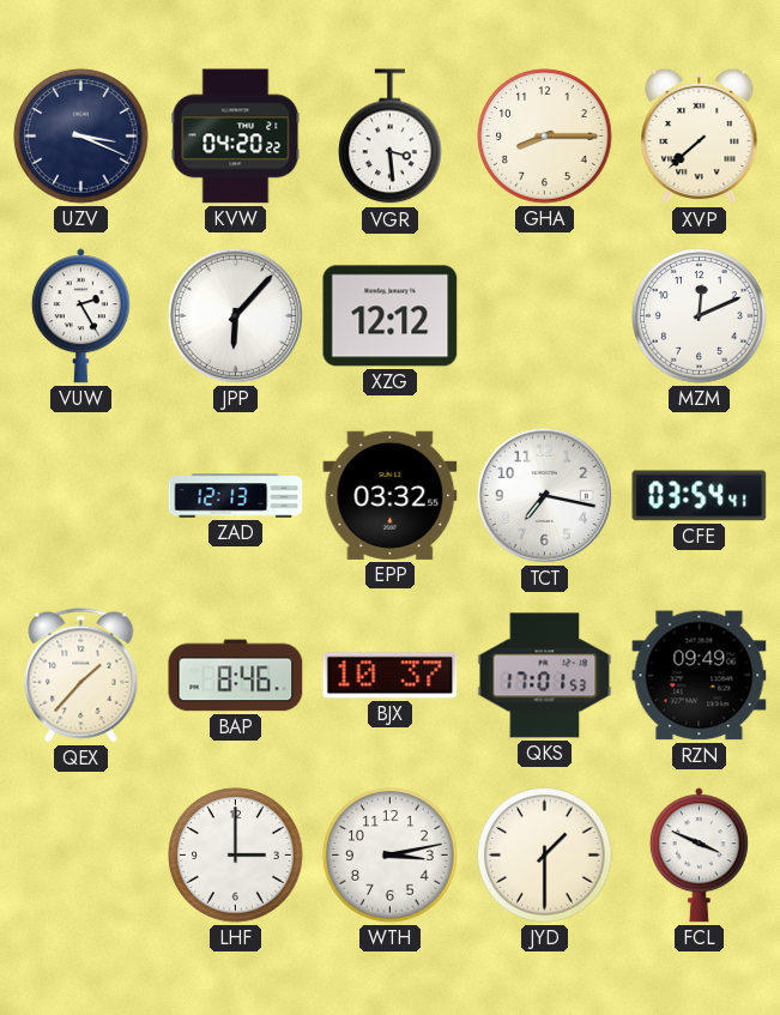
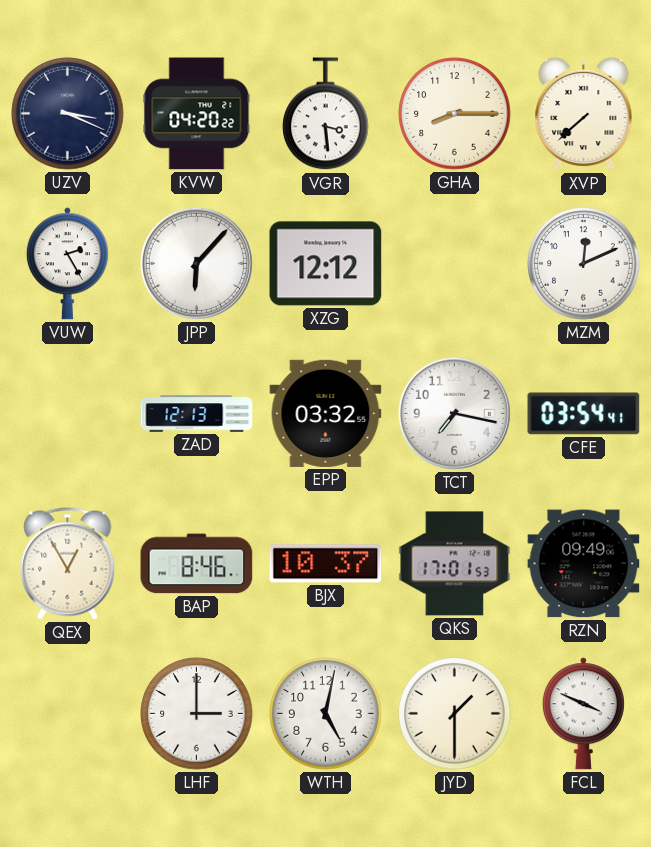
QEX: 1:37 -> 12:55 (68, 564)
WTH: 3:13 -> 5:02 (326, 714)
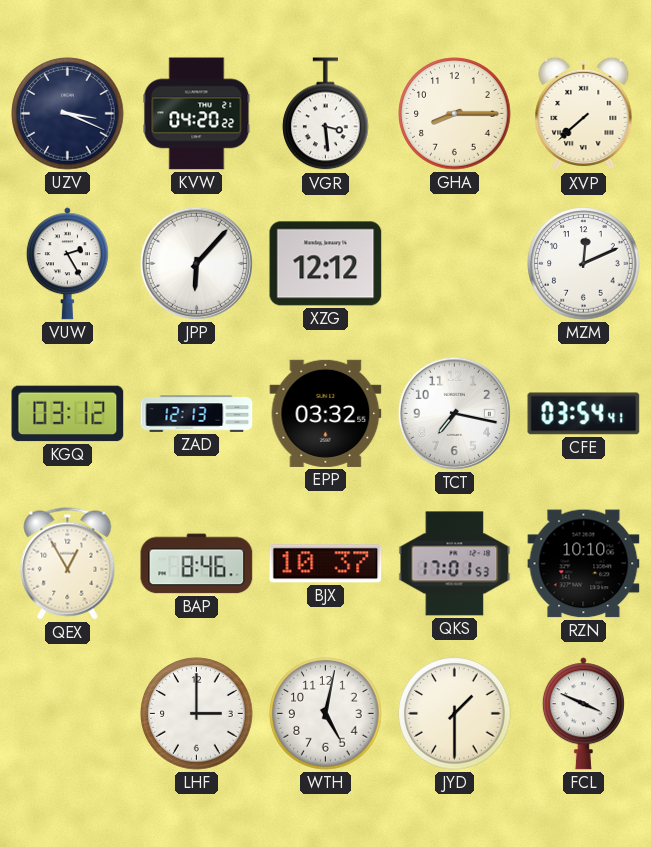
KGQ: none -> 03:12 (68, 414)
RZN: 09:49 -> 10:10 (584, 564)
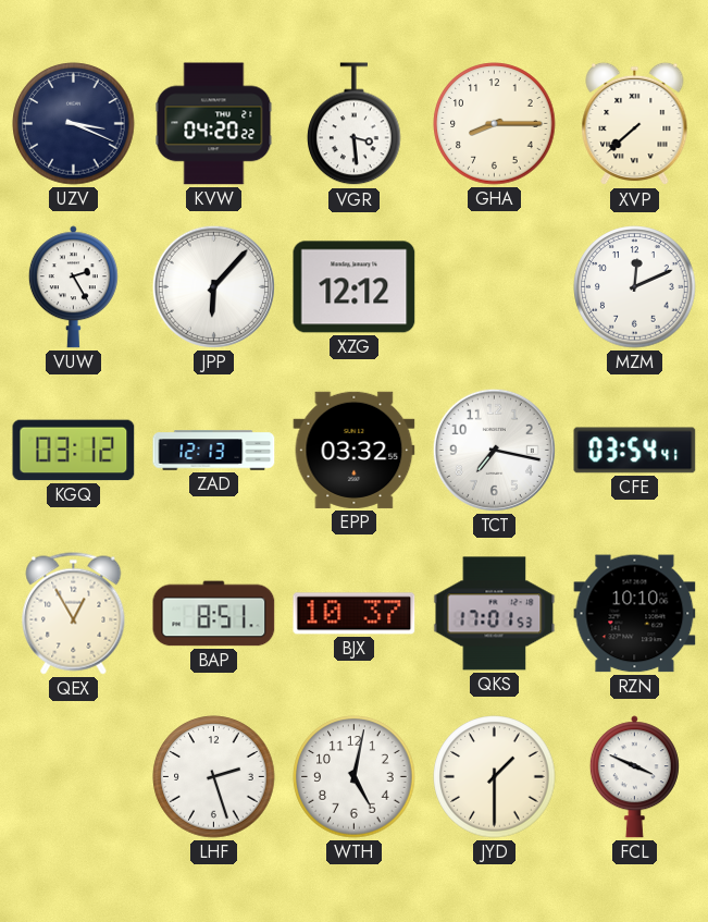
BAP: 8:46 -> 8:51 (214, 614)
LHF: 3:00 -> 2:27 (214, 777)
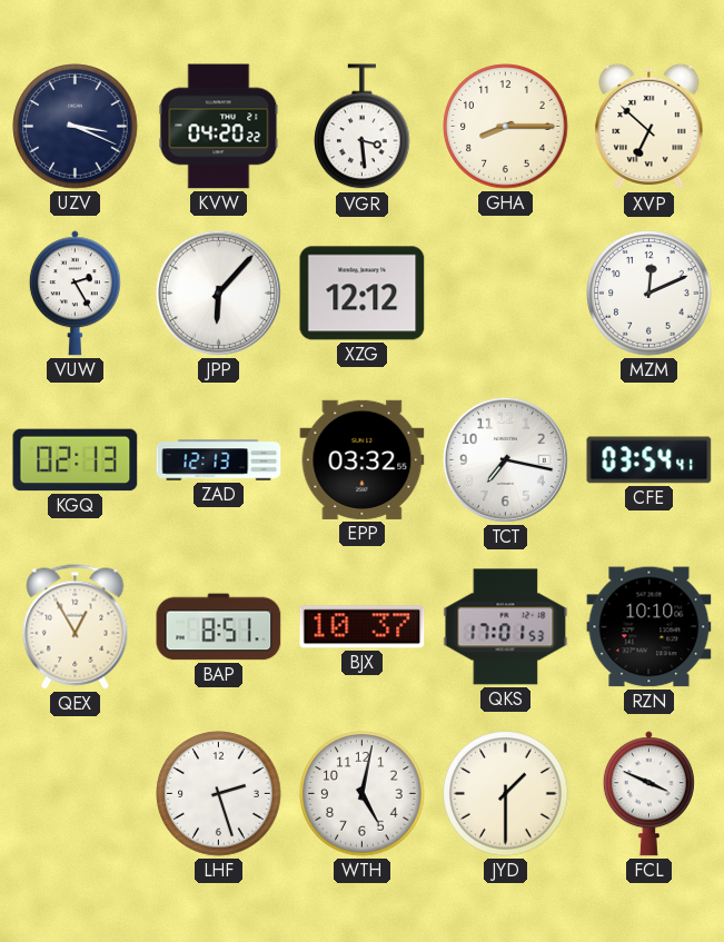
XVP: 7:38 -> 6:52 (649, 127)
KGQ: 03:12 -> 02:13 (76, 460)
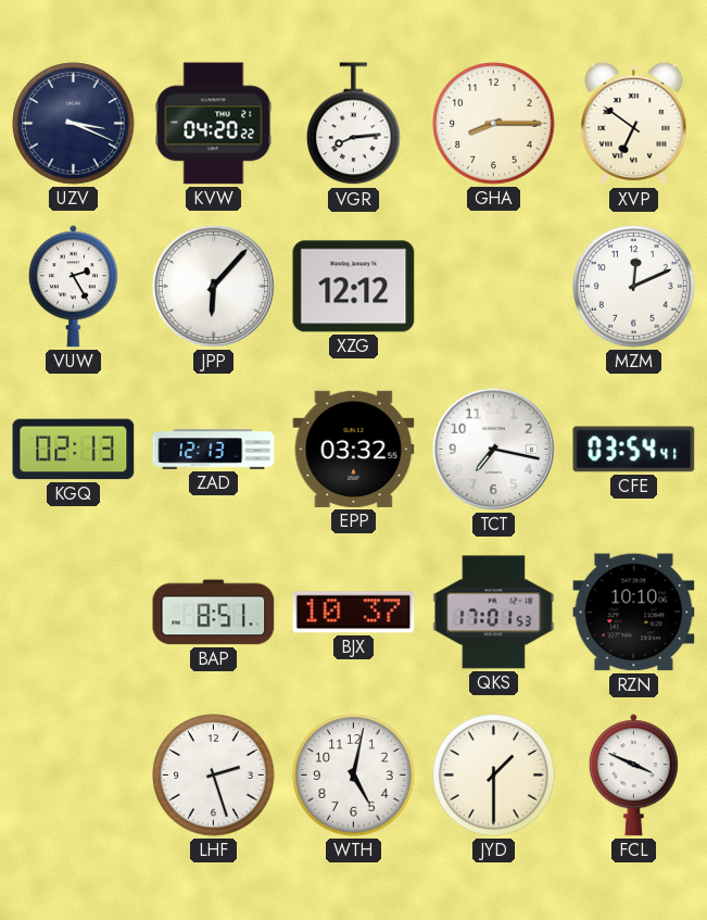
VGR: 3:29 -> 8:14 (354, 124)
XVP: 6:52 -> 6:51 (634, 124)
QEX: 12:55 -> none (76, 627)
